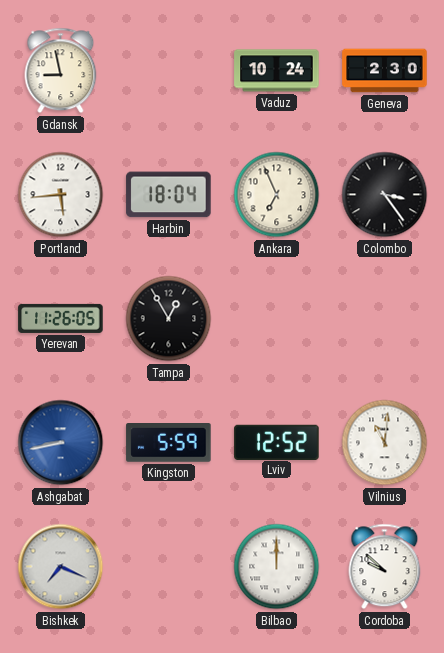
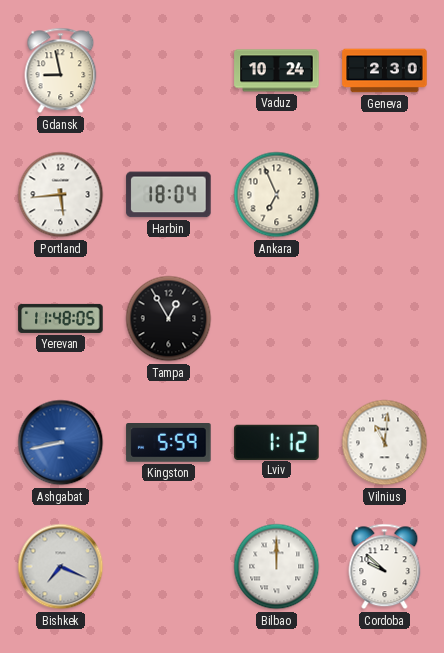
Colombo: 3:24 -> none (385, 195)
Yerevan: 11:26 -> 11:48 (61, 318)
Lviv: 12:52 -> 1:12 (277, 442)
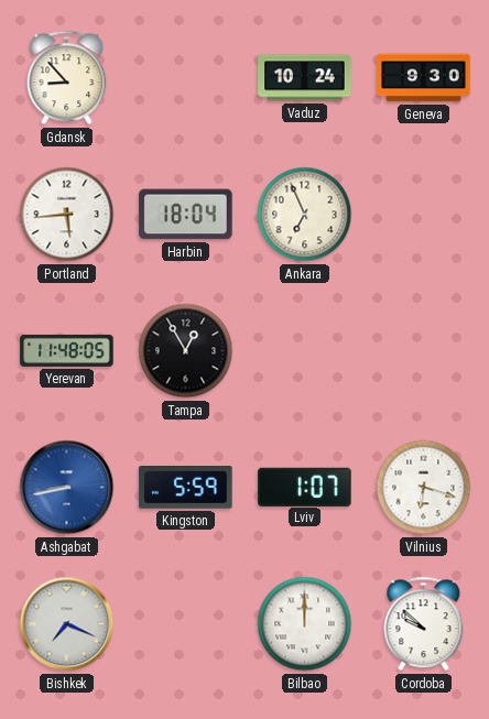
Gdansk: 8:58 -> 8:53 (67, 78)
Geneva: 2:30 -> 9:30 (424, 78)
Lviv: 1:12 -> 1:07 (305, 487)
Vilnius: 11:01 -> 6:18 (424, 488)
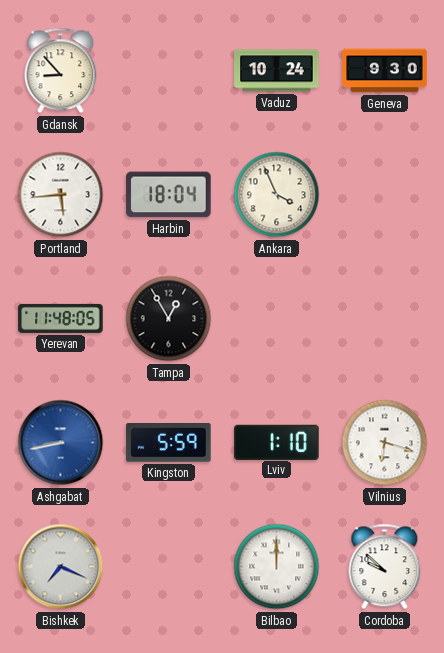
Ankara: 6:56 -> 3:56 (277, 195)
Lviv: 1:07 -> 1:10 (277, 442)
